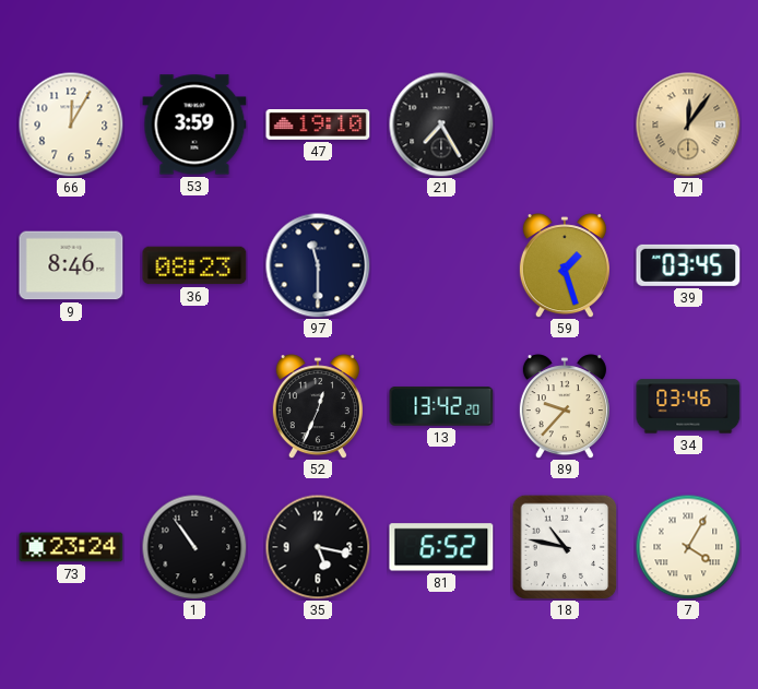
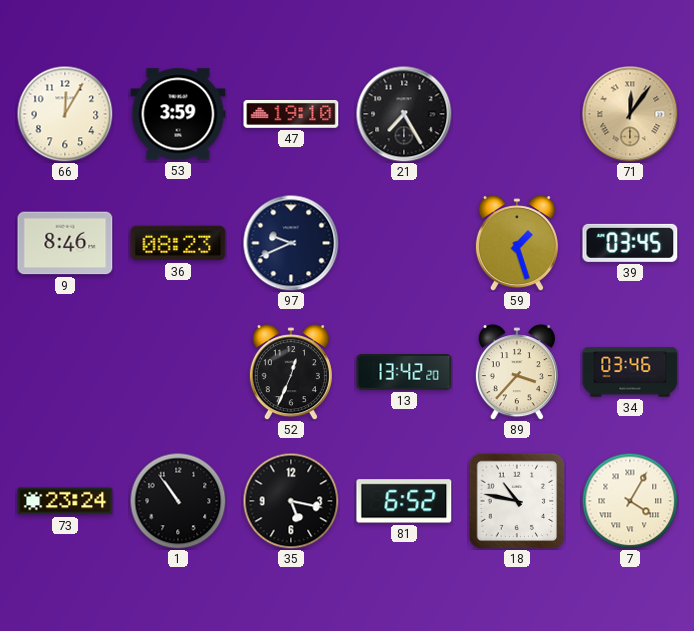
97: 11:30 -> 9:41 (291, 243)
89: 9:37 -> 3:37 (517, 372)
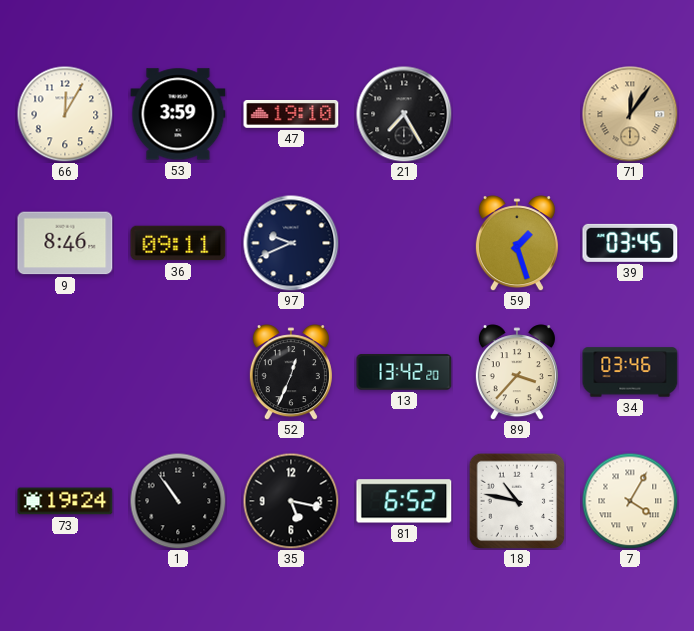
36: 08:23 -> 09:11 (178, 243)
73: 23:24 -> 19:24 (65, 501)
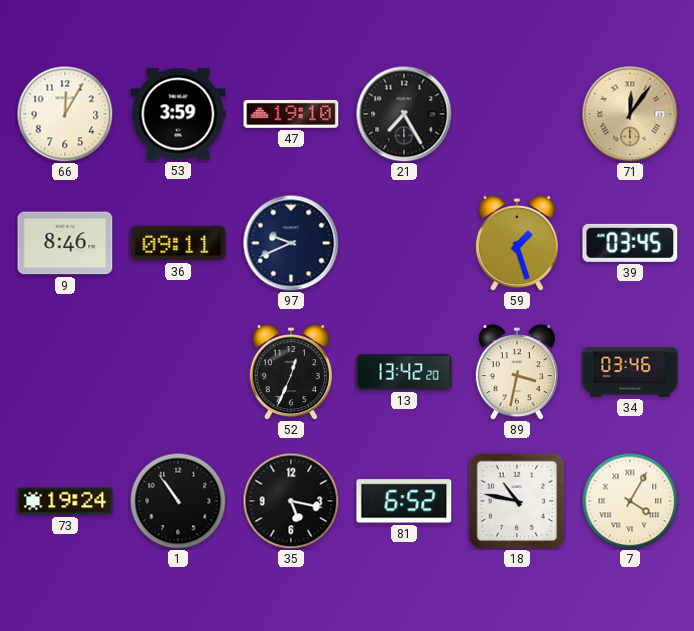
89: 3:37 -> 3:32 (517, 372)
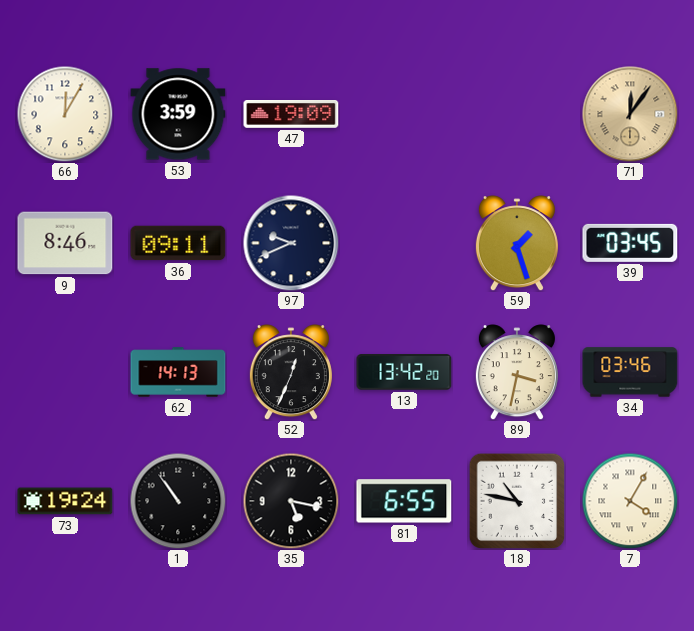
47: 19:10 -> 19:09 (291, 115)
21: 7:25 -> none (404, 114)
62: none -> 14:13 (178, 372)
81: 6:52 -> 6:55 (404, 501)
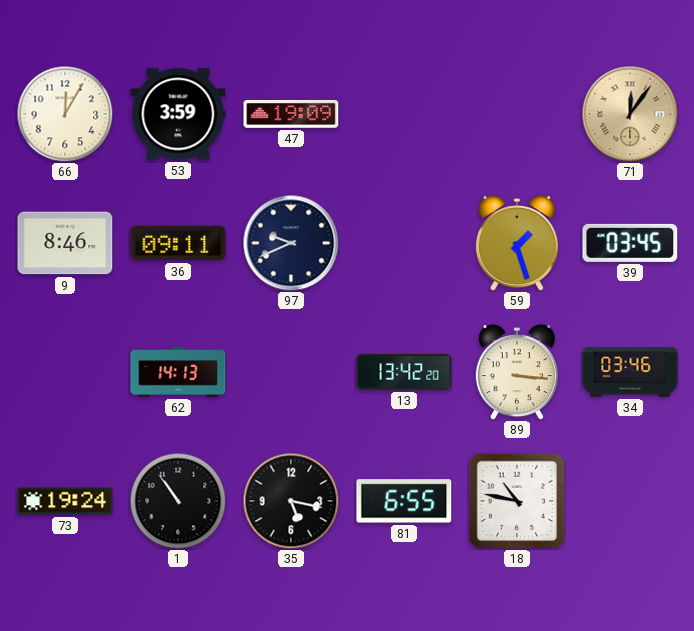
52: 12:34 -> none (291, 372)
89: 3:32 -> 3:16 (517, 372)
7: 4:05 -> none (630, 501)
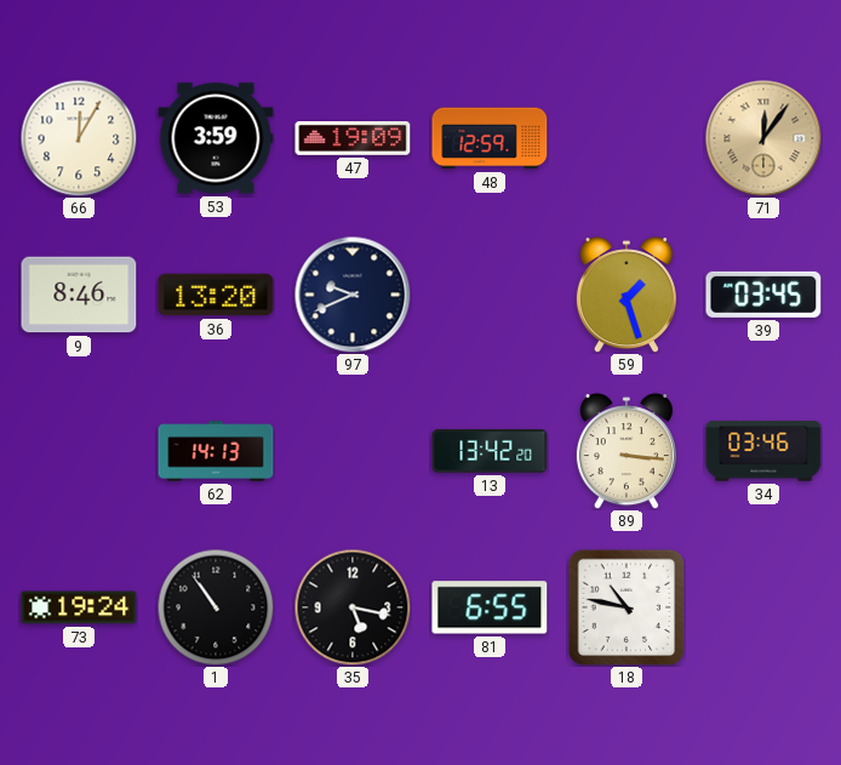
48: none -> 12:59 (490, 138)
36: 09:11 -> 13:20 (216, 295)
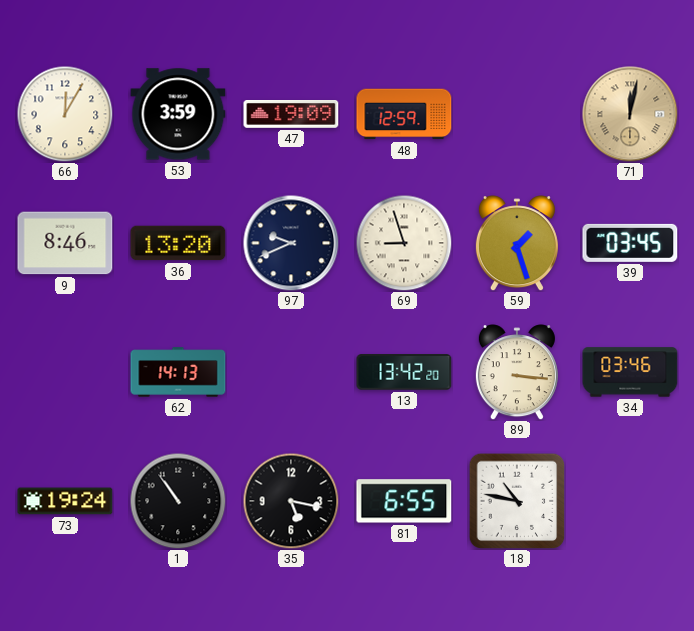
71: 12:06 -> 12:02 (630, 114)
69: none -> 8:57 (404, 243)
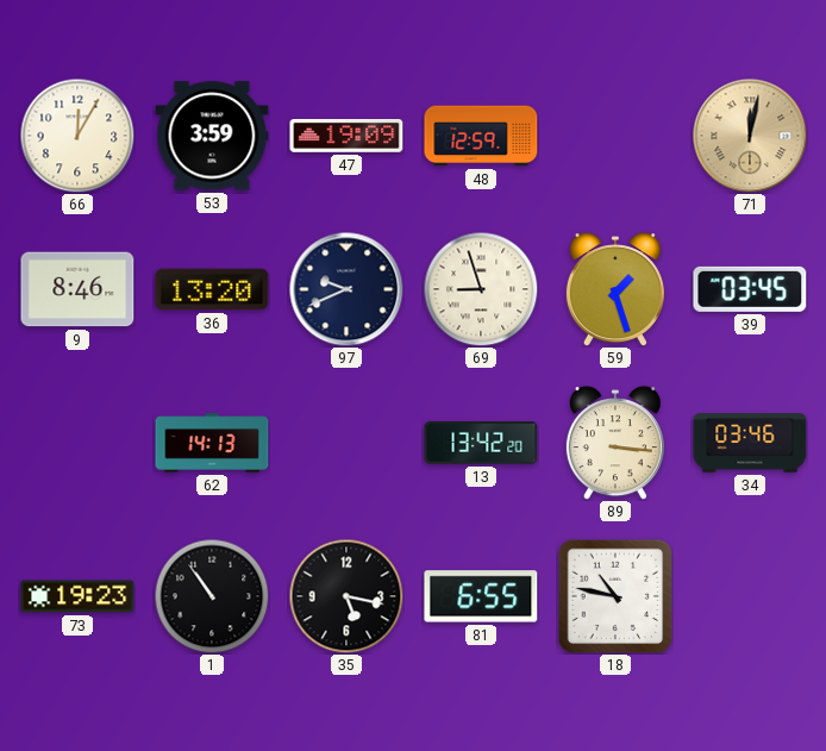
73: 19:24 -> 19:23 (77, 596)
